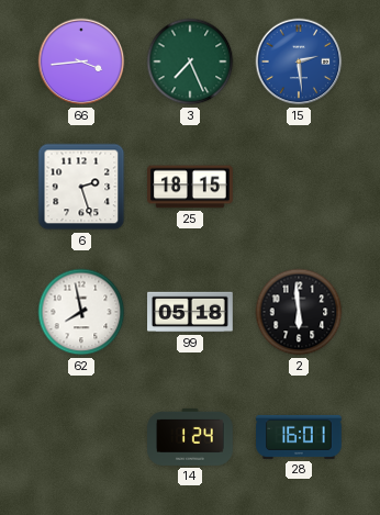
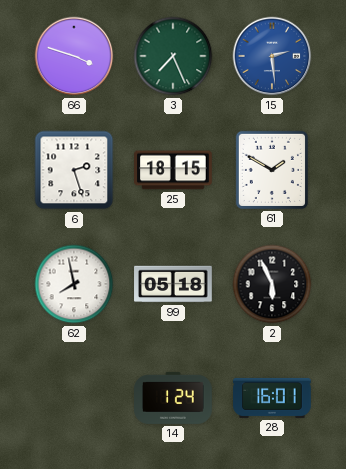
66: 3:44 -> 3:48 (74, 56)
61: none -> 1:50 (272, 170)
2: 5:59 -> 5:56 (272, 284)
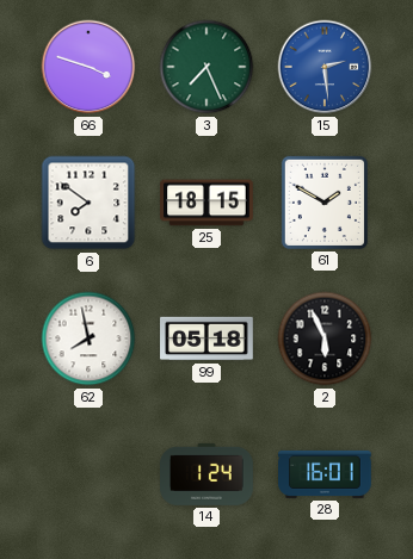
6: 2:27 -> 7:51 (88, 203)
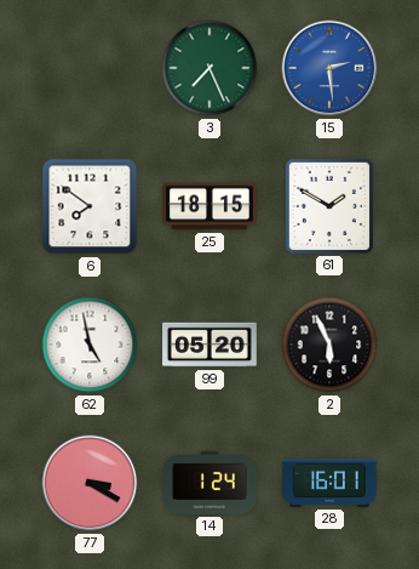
66: 3:48 -> none (88, 67)
62: 7:58 -> 4:58 (90, 345)
99: 05:18 -> 05:20 (209, 345)
77: none -> 3:20 (90, 483)
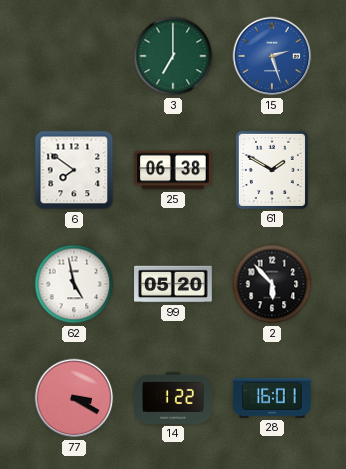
3: 7:26 -> 7:00 (173, 56)
15: 2:29 -> 2:27 (272, 56)
25: 18:15 -> 06:38 (173, 170)
2: 5:56 -> 5:53 (272, 284)
14: 1:24 -> 1:22 (173, 398)
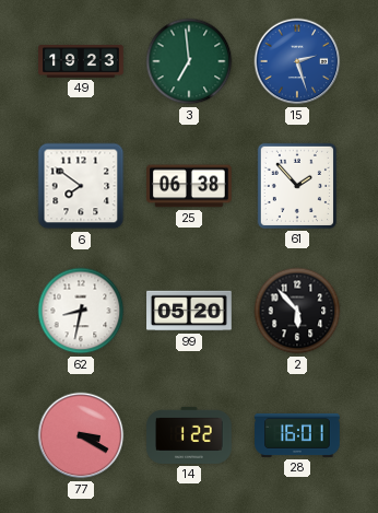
49: none -> 19:23 (81, 62)
3: 7:00 -> 6:59 (189, 61)
61: 1:50 -> 1:53 (297, 186)
62: 4:58 -> 8:32 (81, 311)
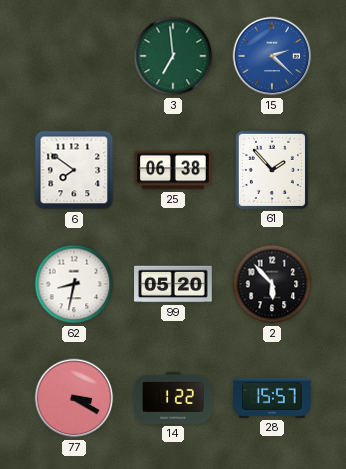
49: 19:23 -> none (81, 62)
15: 2:27 -> 2:22 (272, 56)
28: 16:01 -> 15:57 (272, 398)
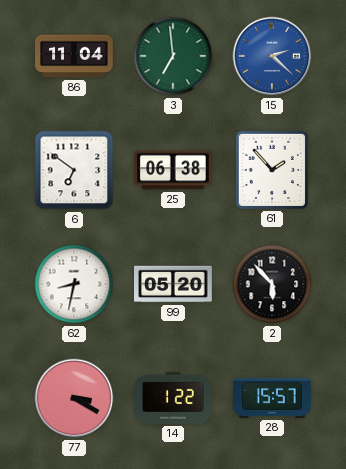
86: none -> 11:04 (74, 56)
6: 7:51 -> 6:51 (74, 170)
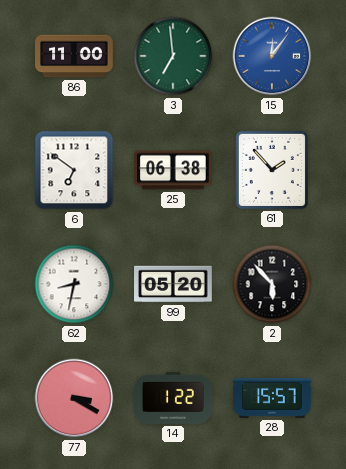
86: 11:04 -> 11:00 (74, 56)
15: 2:22 -> 12:06 (272, 56)
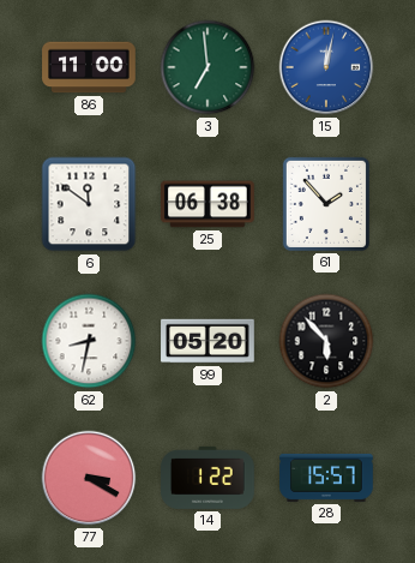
15: 12:06 -> 12:02 (326, 67)
6: 6:51 -> 11:51 (89, 204)
